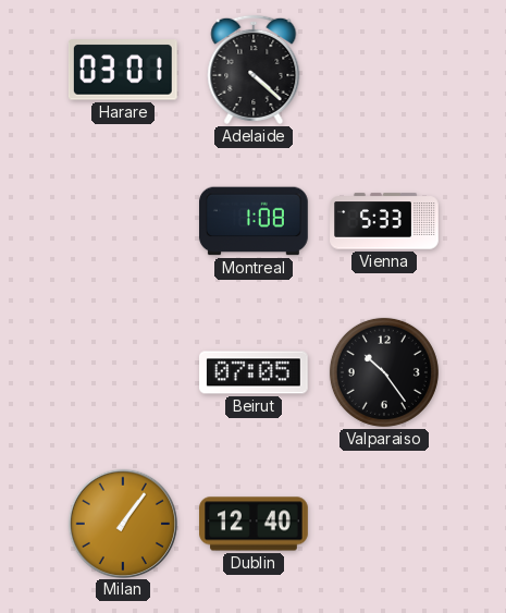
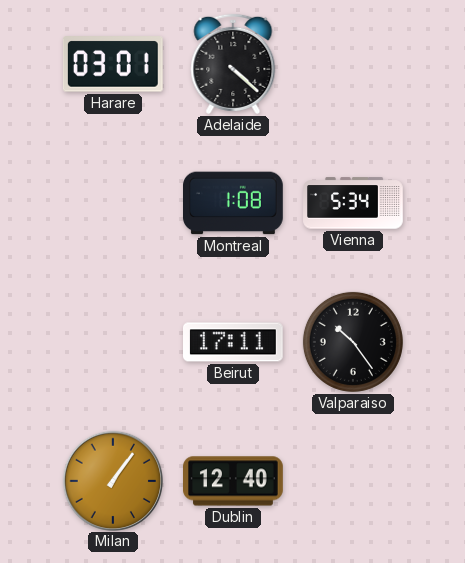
Vienna: 5:33 -> 5:34 (353, 203)
Beirut: 07:05 -> 17:11 (234, 342)
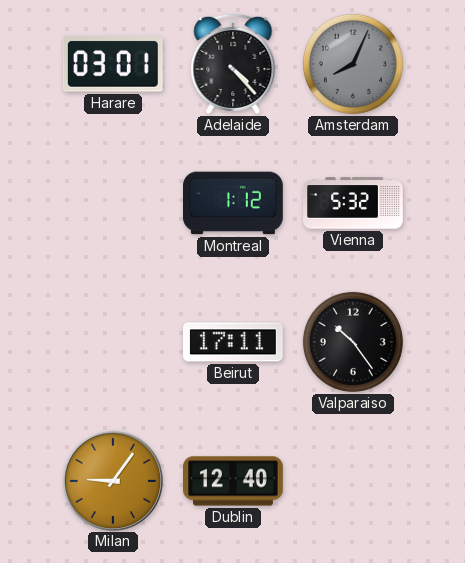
Adelaide: 4:22 -> 4:23 (233, 64)
Amsterdam: none -> 8:04 (353, 64)
Montreal: 1:08 -> 1:12 (234, 203)
Vienna: 5:34 -> 5:32 (353, 203)
Milan: 1:06 -> 9:06 (112, 480)
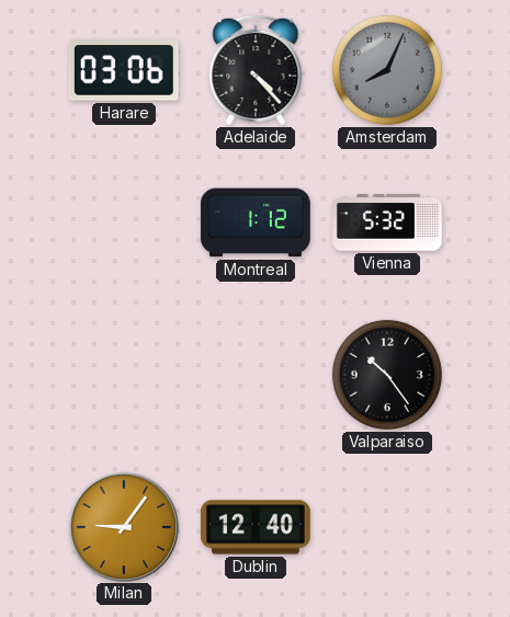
Harare: 03:01 -> 03:06 (124, 70)
Beirut: 17:11 -> none (234, 342)
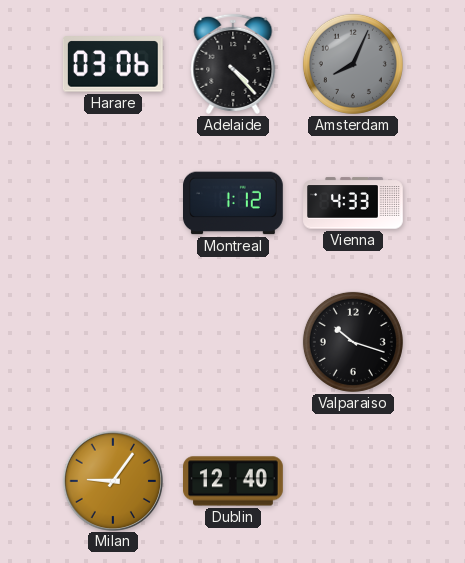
Vienna: 5:32 -> 4:33 (353, 203)
Valparaiso: 10:24 -> 10:18 (353, 342)
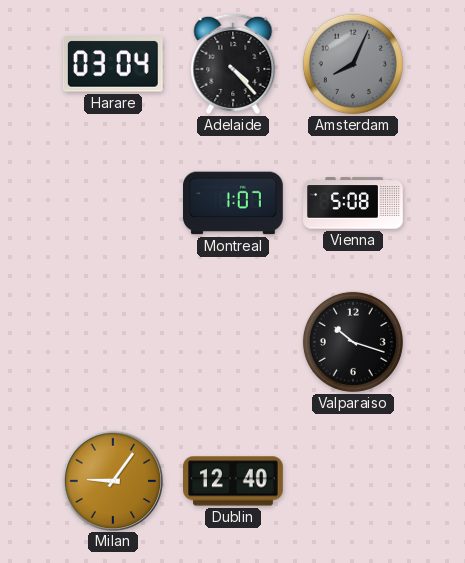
Harare: 03:06 -> 03:04 (113, 64)
Montreal: 1:12 -> 1:07 (234, 203)
Vienna: 4:33 -> 5:08 (353, 203)
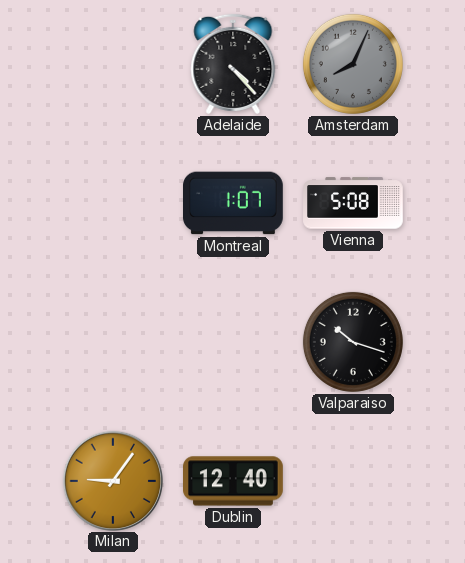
Harare: 03:04 -> none (113, 64)
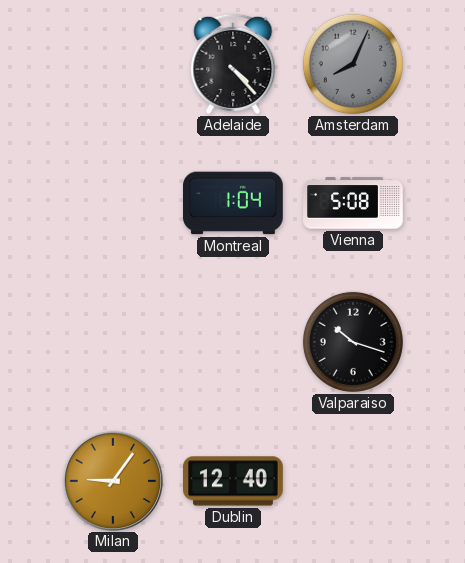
Montreal: 1:07 -> 1:04 (234, 203)
